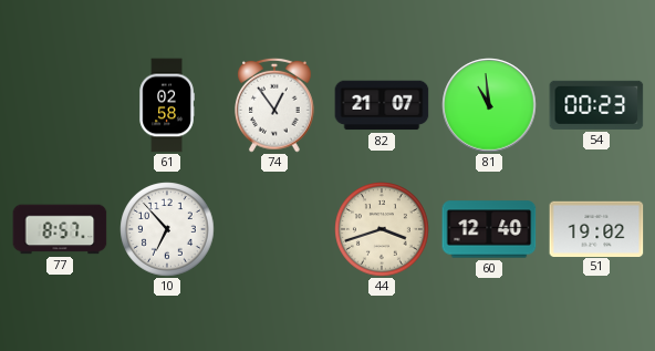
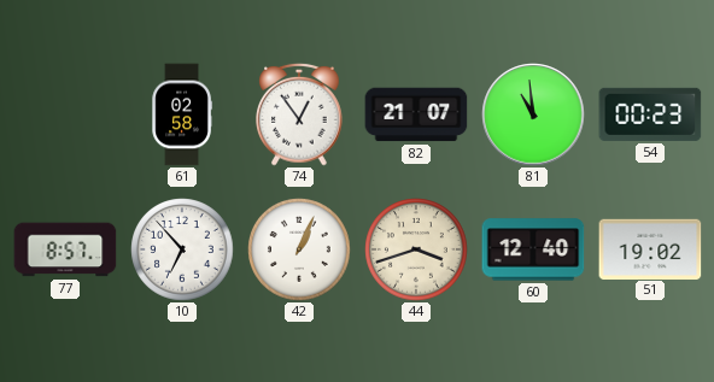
42: none -> 1:04 (299, 249)
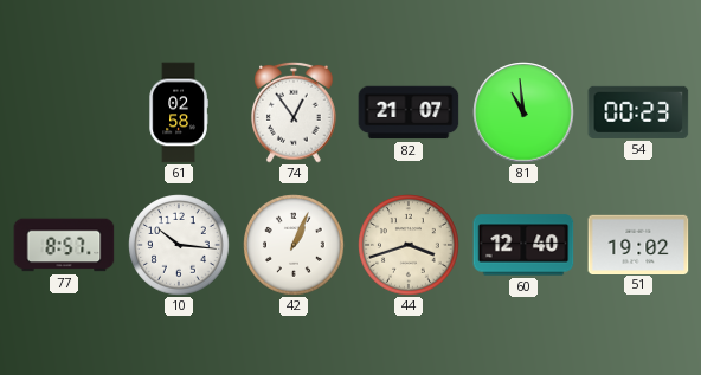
10: 6:53 -> 10:16 (179, 245)
